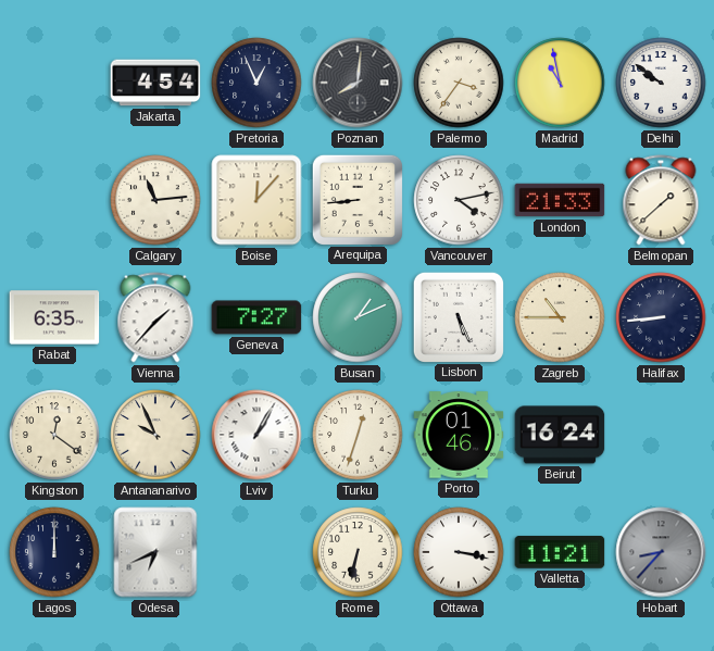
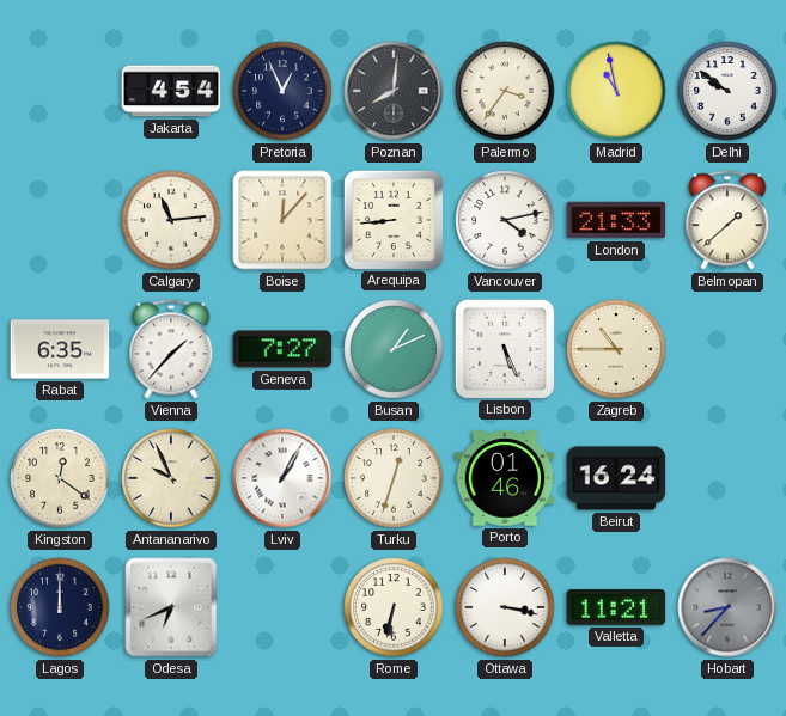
Halifax: 8:44 -> none (661, 317)
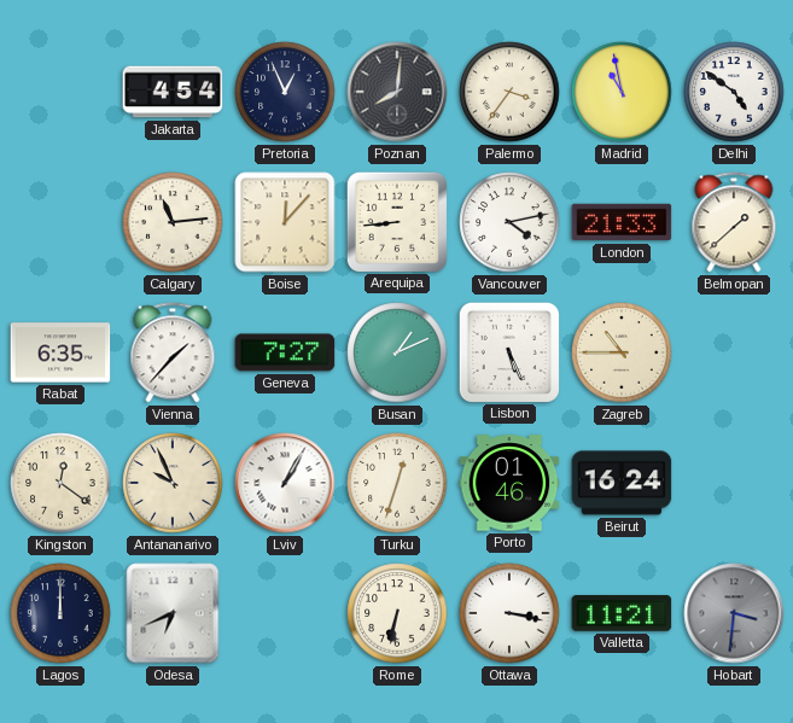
Delhi: 9:51 -> 4:51 (734, 92)
Hobart: 8:37 -> 3:31 (734, 613)
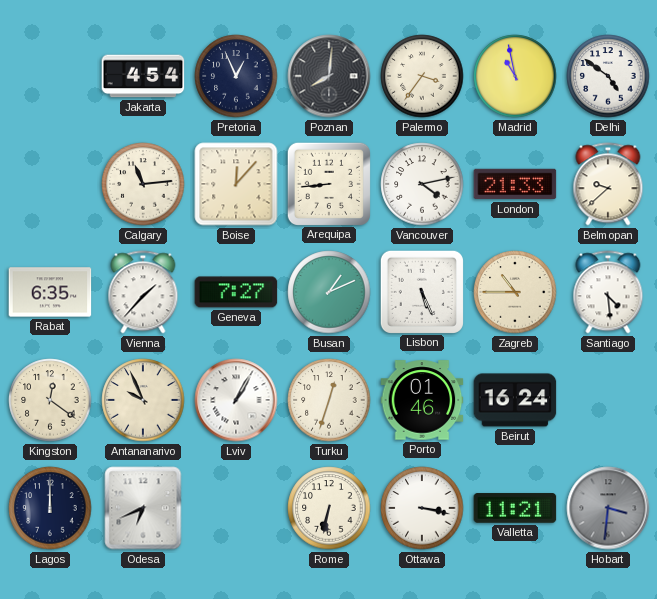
Belmopan: 1:38 -> 9:38 (608, 184)
Santiago: none -> 4:29 (608, 292)
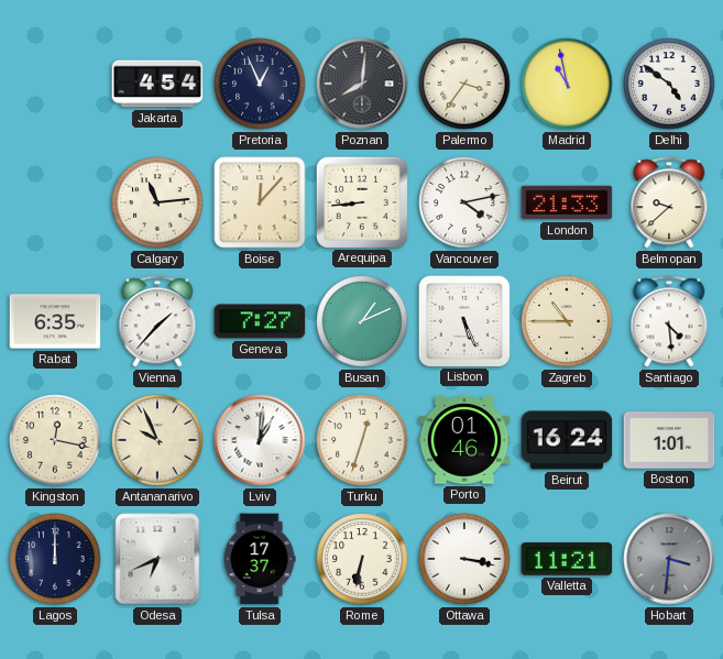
Kingston: 12:21 -> 12:17 (55, 440)
Lviv: 1:05 -> 1:01 (260, 440)
Boston: none -> 1:01 (669, 440)
Tulsa: none -> 17:37 (260, 559)
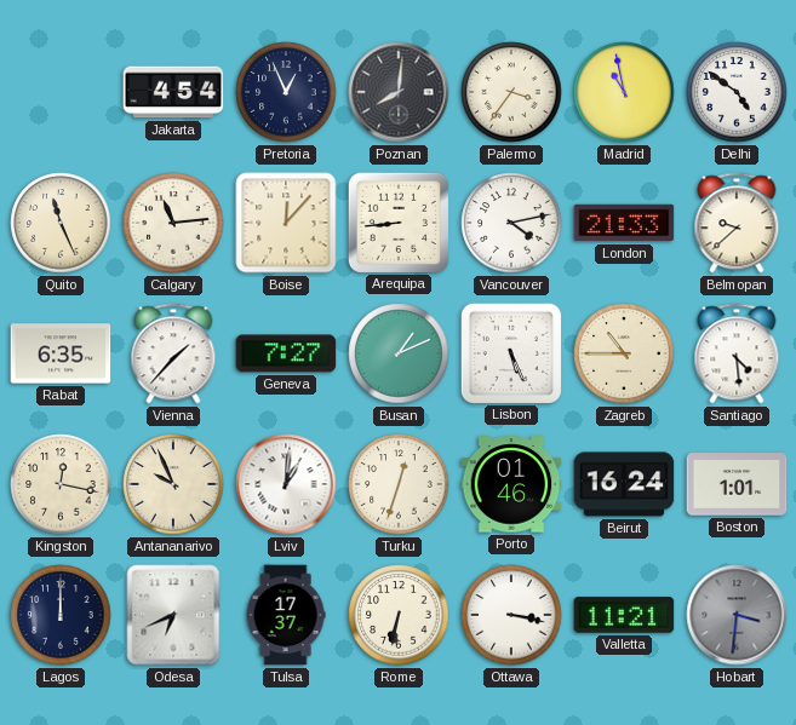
Quito: none -> 11:26 (61, 223)
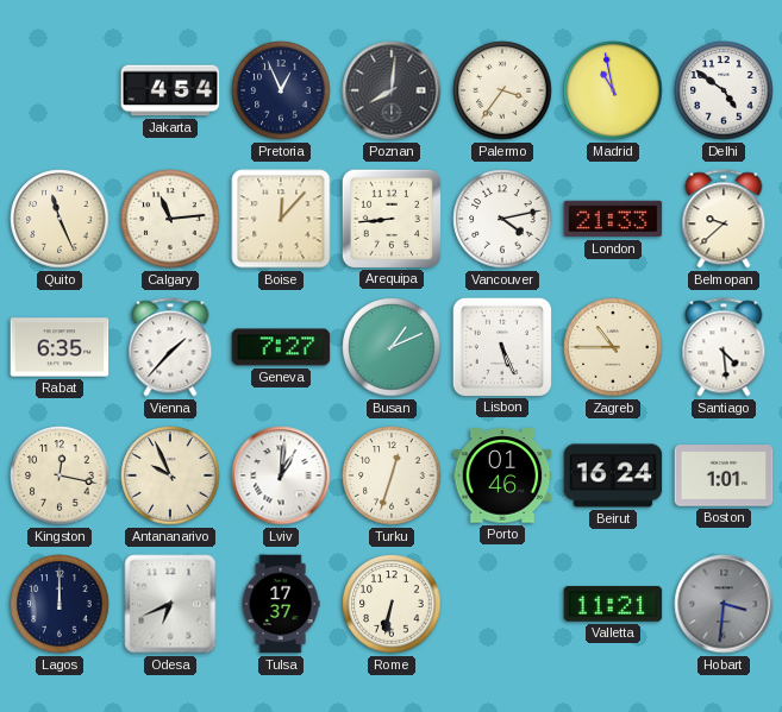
Ottawa: 3:17 -> none (511, 615)
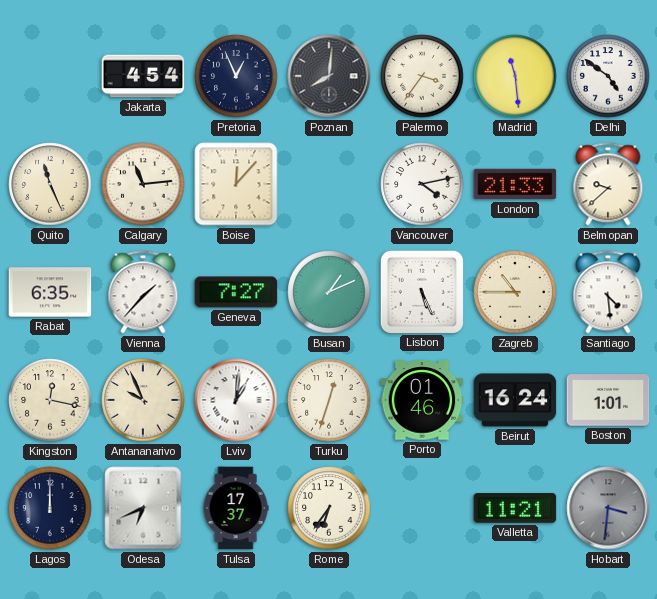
Madrid: 10:58 -> 11:29 (515, 76)
Arequipa: 8:44 -> none (390, 218)
Rome: 6:32 -> 6:36 (329, 508)
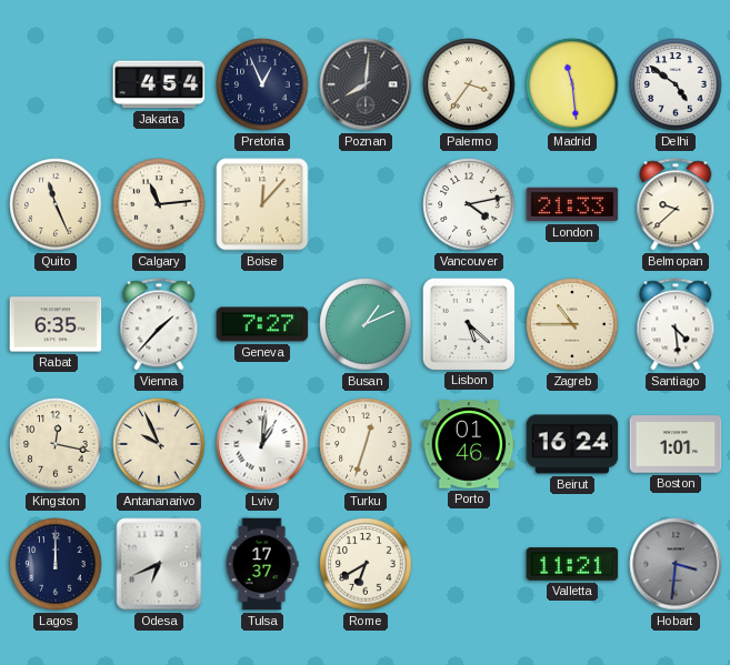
Lisbon: 5:26 -> 5:22 (468, 323)
Rome: 6:36 -> 6:40 (366, 564)
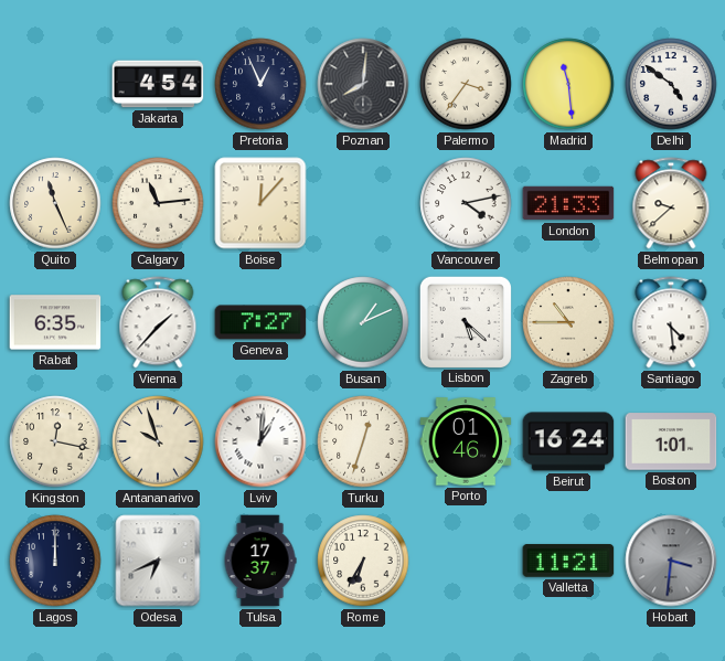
Antananarivo: 9:56 -> 9:57 (158, 441)
Rome: 6:40 -> 6:35 (363, 561)
